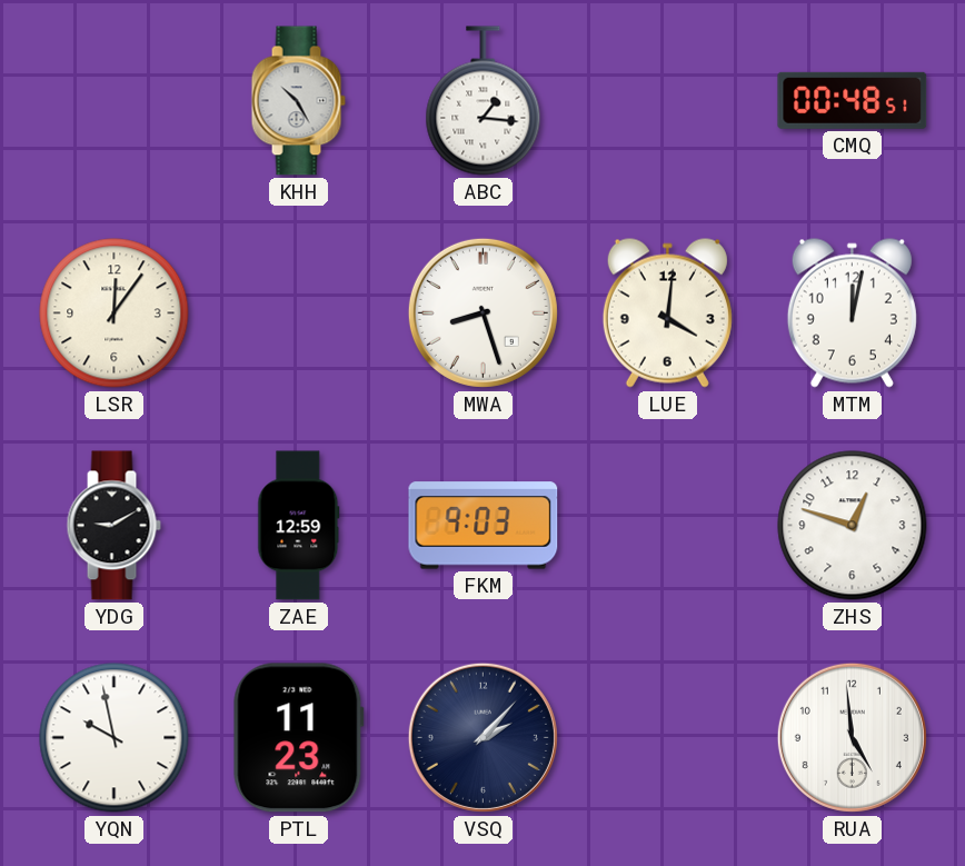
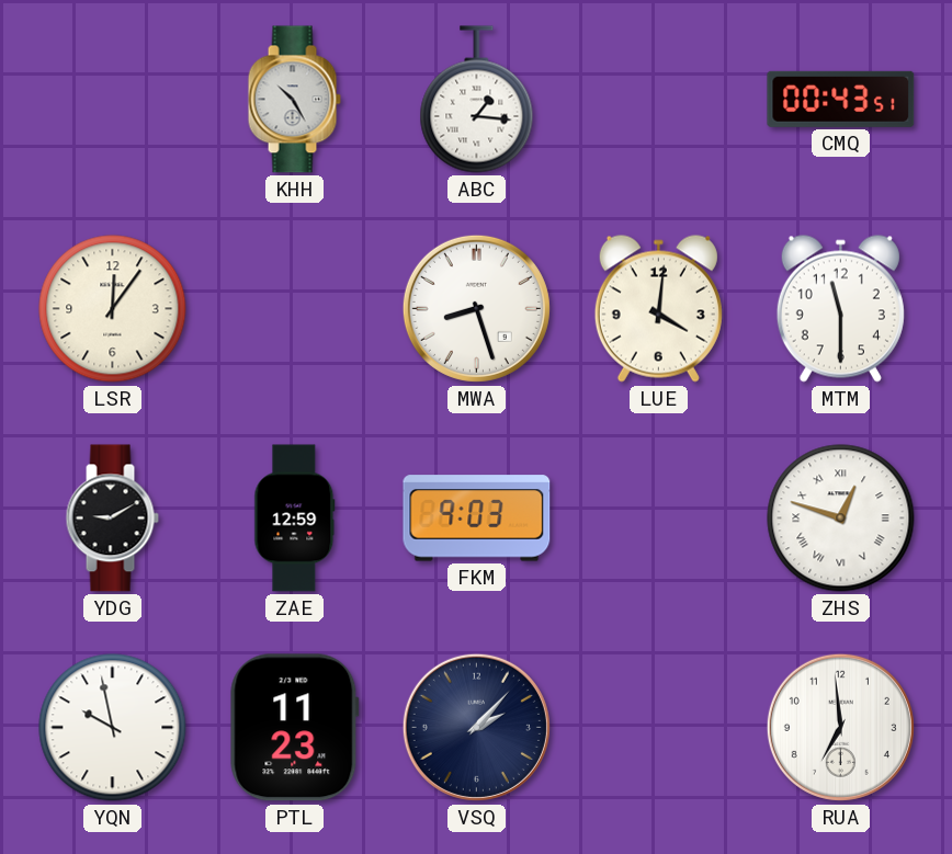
CMQ: 00:48 -> 00:43 (841, 99)
MTM: 12:02 -> 11:30 (840, 308)
ZHS numerals: Arabic -> Roman (841, 519)
RUA: 4:59 -> 6:59 (840, 727)
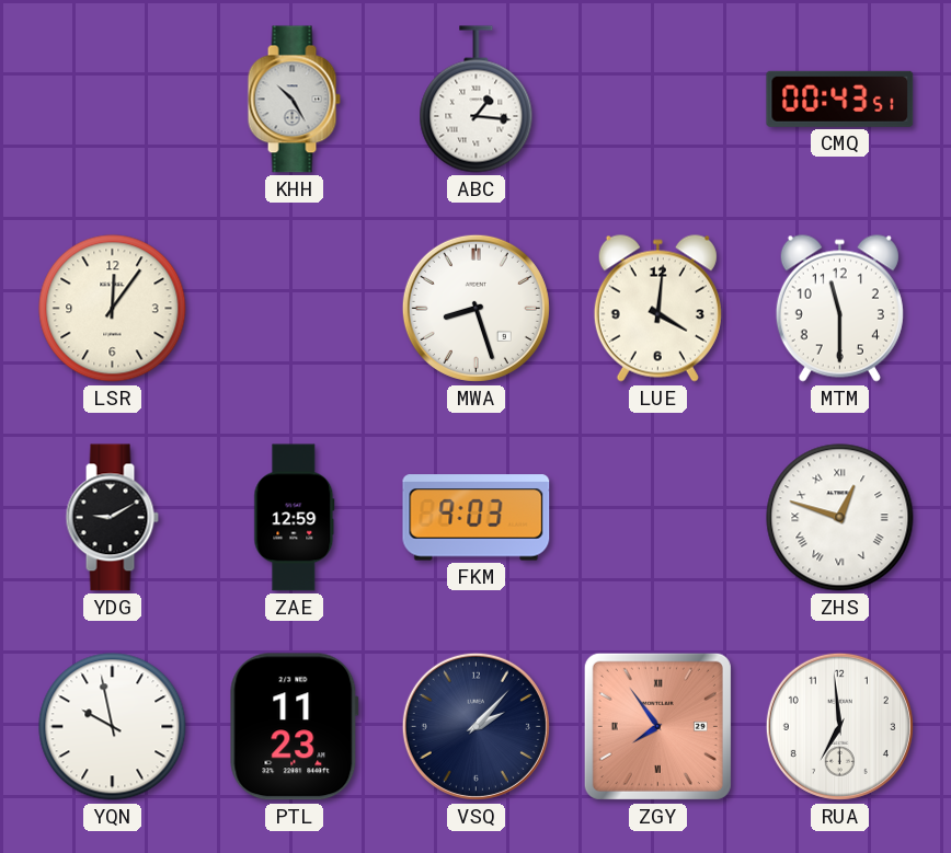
ZGY: none -> 7:54 (657, 726)
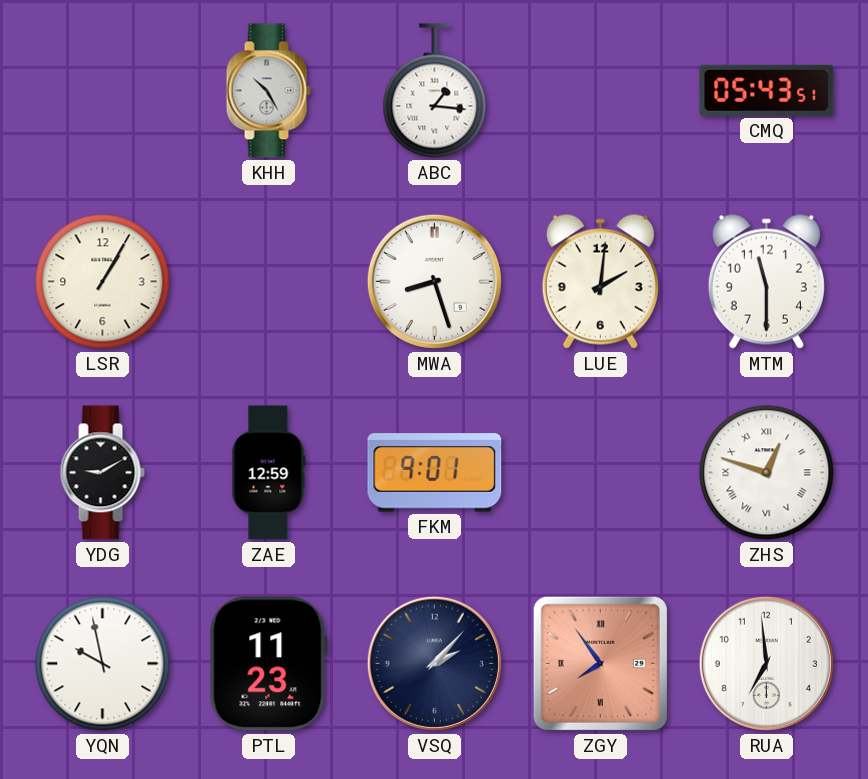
CMQ: 00:43 -> 05:43 (767, 90)
LSR: 12:06 -> 1:05 (103, 282)
LUE: 4:01 -> 2:01 (600, 281)
FKM: 9:03 -> 9:01 (435, 473)
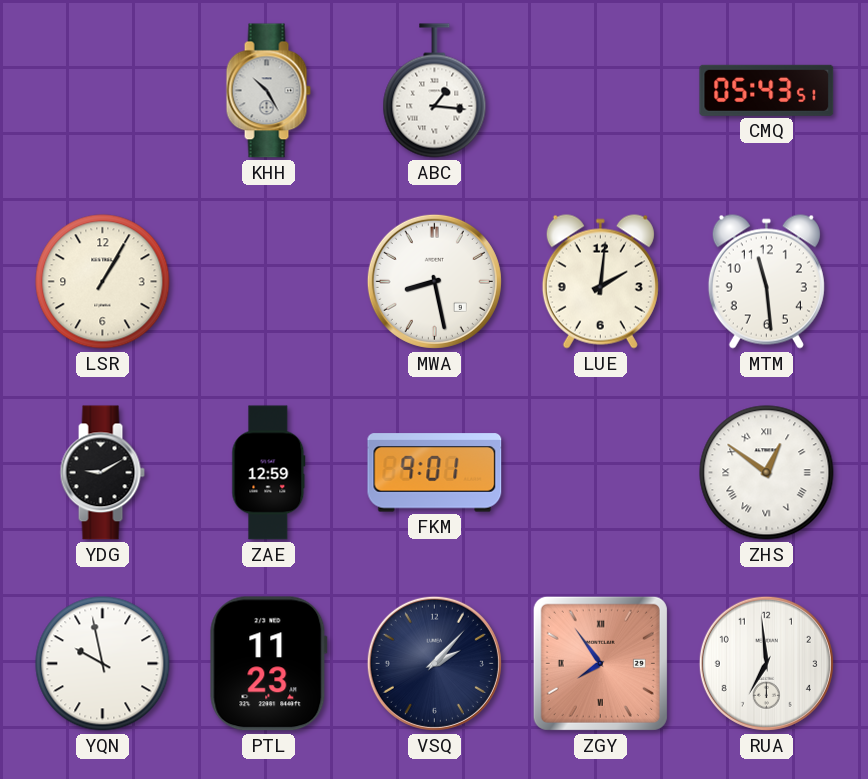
MWA: 8:27 -> 8:28 (434, 281)
MTM: 11:30 -> 11:29 (766, 281)
ZHS: 12:48 -> 12:51 (767, 473)
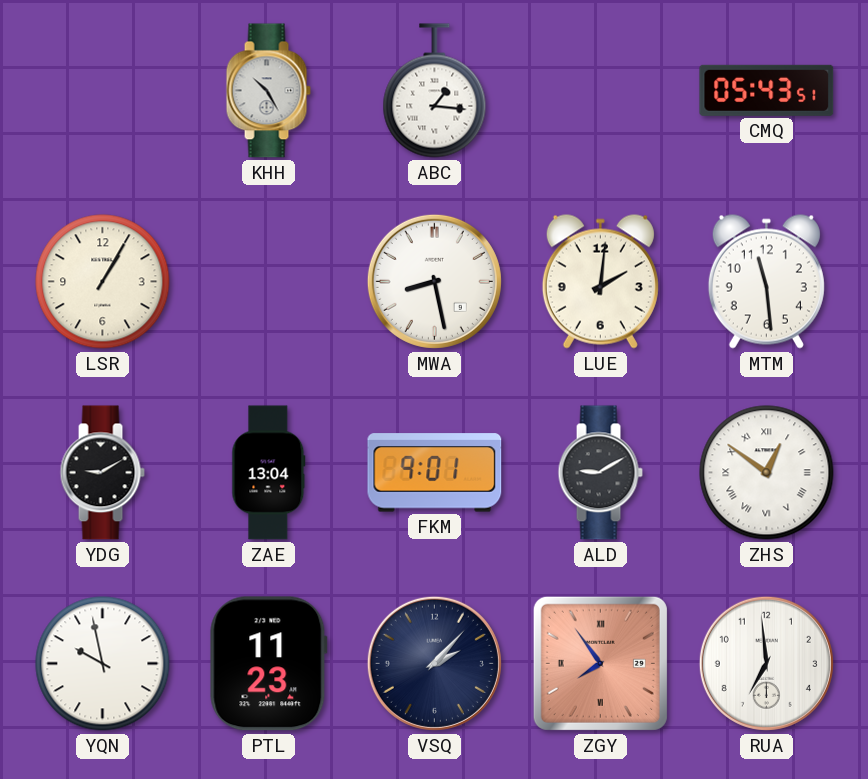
ZAE: 12:59 -> 13:04 (269, 473)
ALD: none -> 9:10 (600, 473)
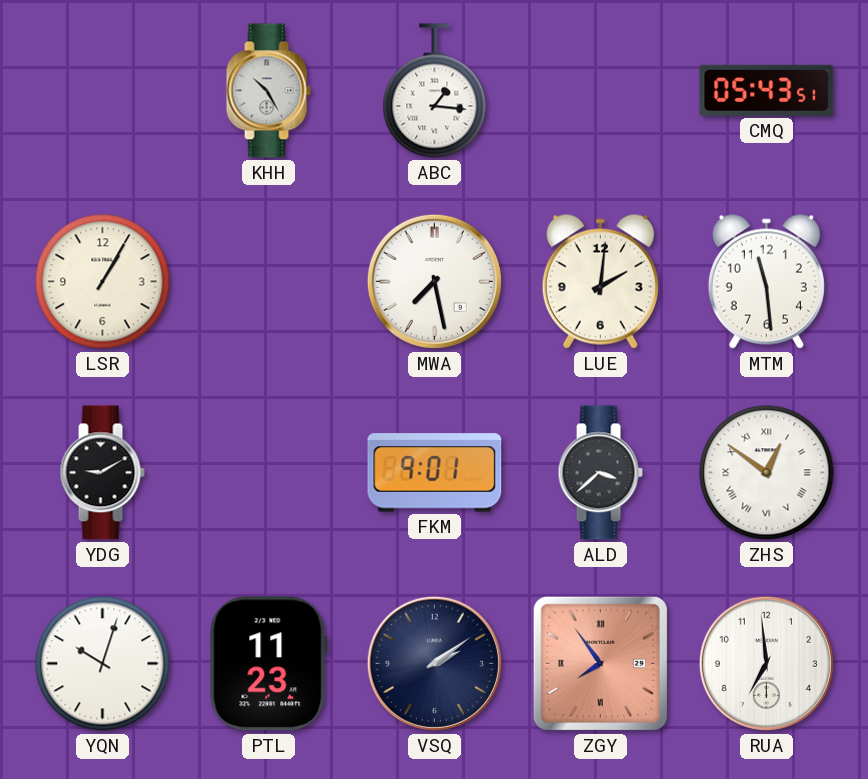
MWA: 8:28 -> 7:28 (434, 281)
ZAE: 13:04 -> none (269, 473)
ALD: 9:10 -> 3:38 (600, 473)
YQN: 9:58 -> 10:03 (103, 664)
VSQ: 2:07 -> 2:09 (434, 663)
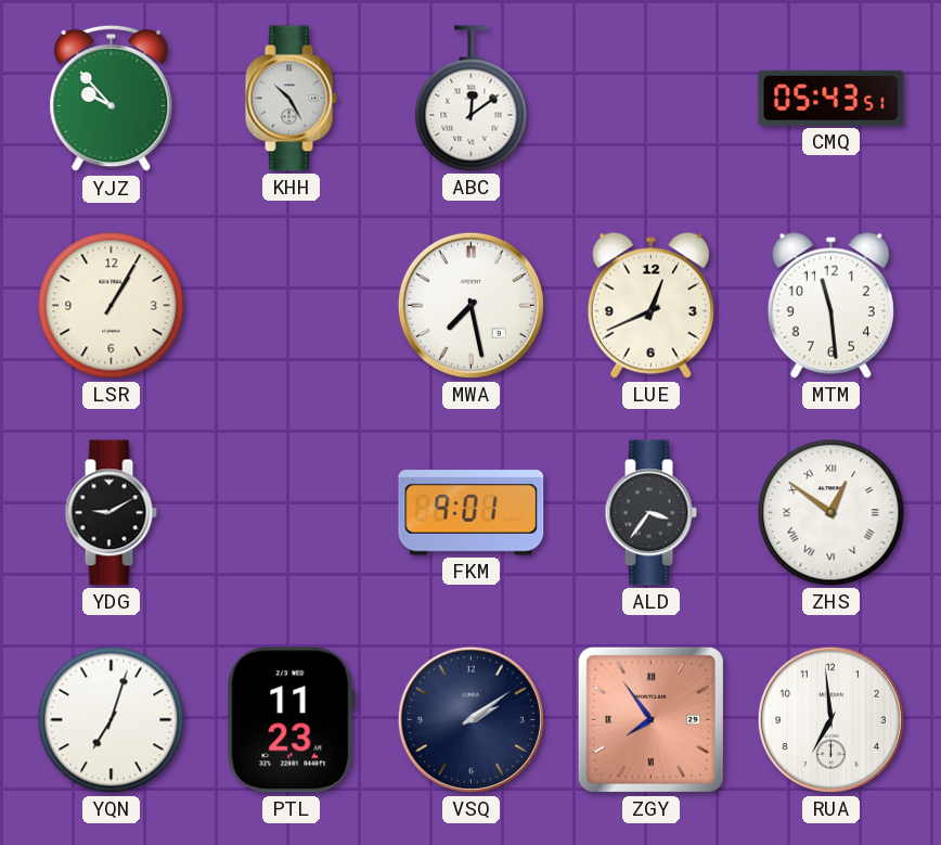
YJZ: none -> 9:53 (112, 99)
ABC: 1:16 -> 12:09 (472, 99)
LUE: 2:01 -> 12:41 (650, 305)
ALD: 3:38 -> 3:36 (650, 513)
YQN: 10:03 -> 7:03 (112, 720)
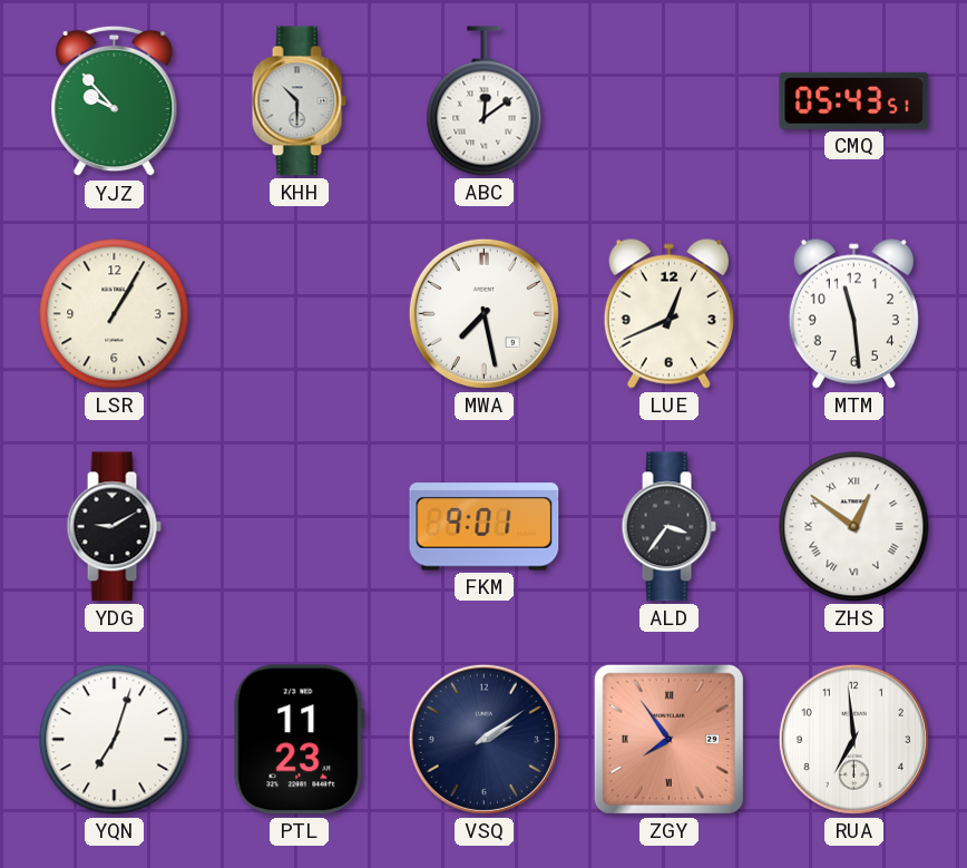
KHH: 10:25 -> 10:30 (299, 101)
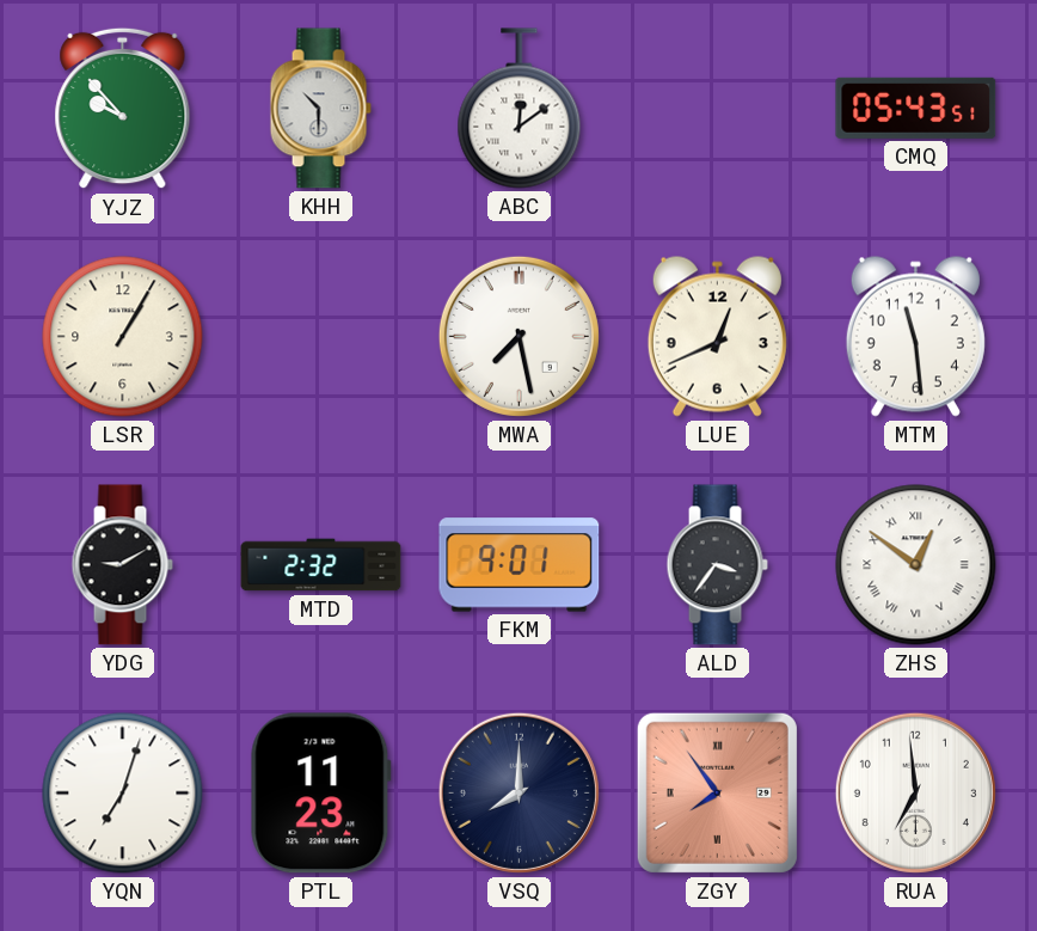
MTD: none -> 2:32 (321, 565)
VSQ: 2:09 -> 8:00 (518, 792)
